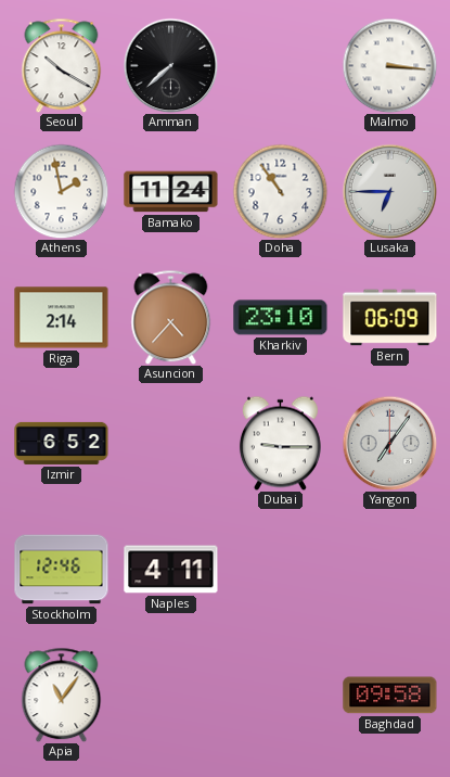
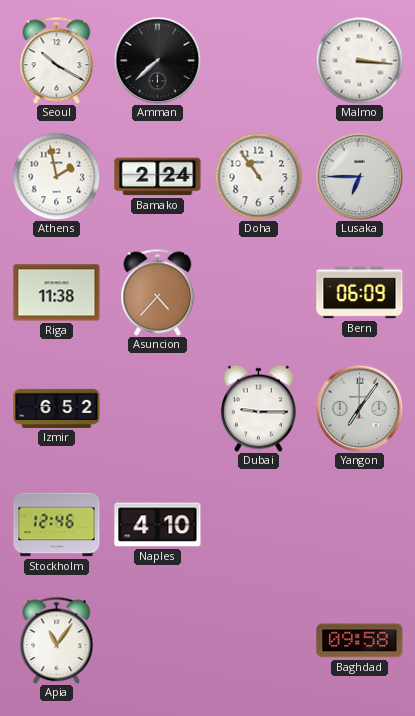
Bamako: 11:24 -> 2:24 (158, 177)
Riga: 2:14 -> 11:38 (57, 293)
Kharkiv: 23:10 -> none (281, 318)
Naples: 4:11 -> 4:10 (158, 525)
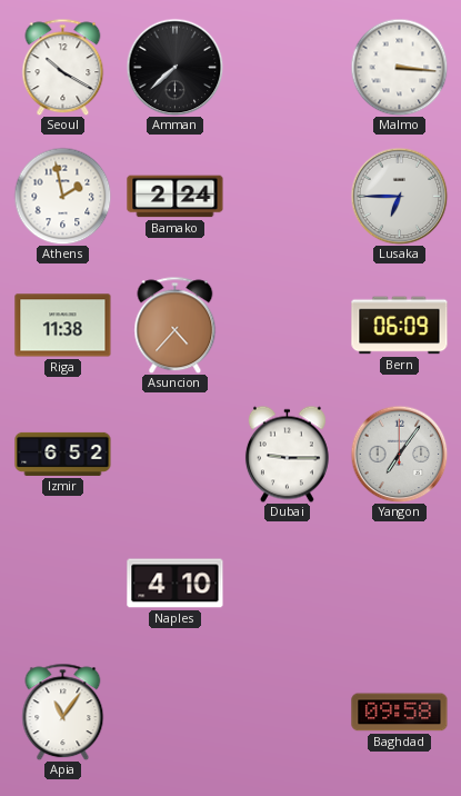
Doha: 10:54 -> none (258, 176)
Stockholm: 12:46 -> none (57, 525)
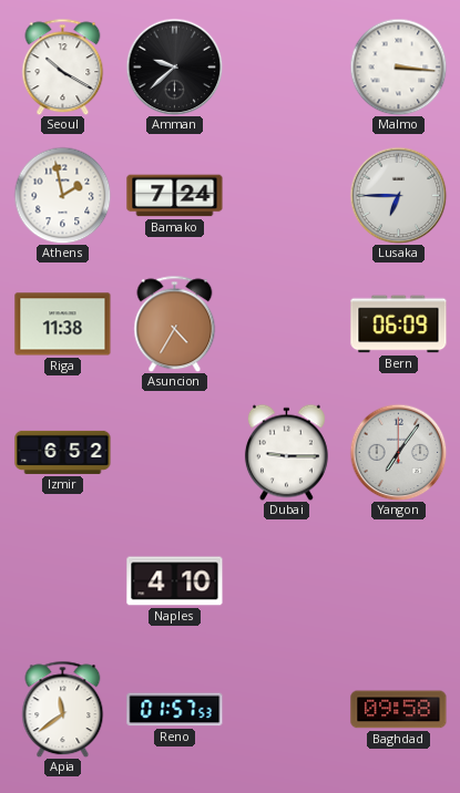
Amman: 7:38 -> 9:38 (174, 66)
Bamako: 2:24 -> 7:24 (175, 196)
Asuncion: 4:37 -> 4:35 (175, 323)
Apia: 11:06 -> 11:39 (63, 709)
Reno: none -> 01:57 (175, 710)
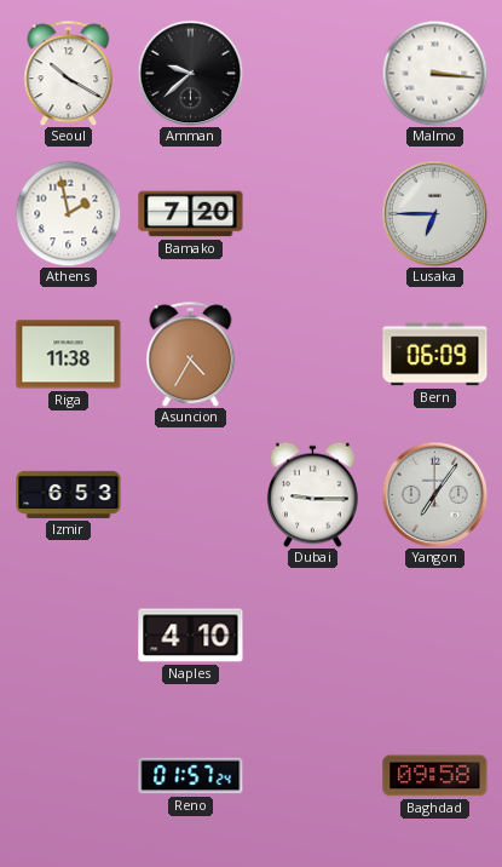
Bamako: 7:24 -> 7:20 (191, 214)
Izmir: 6:52 -> 6:53 (69, 494)
Apia: 11:39 -> none (63, 709)
Reno: 01:57:53 -> 01:57:24 (191, 776)
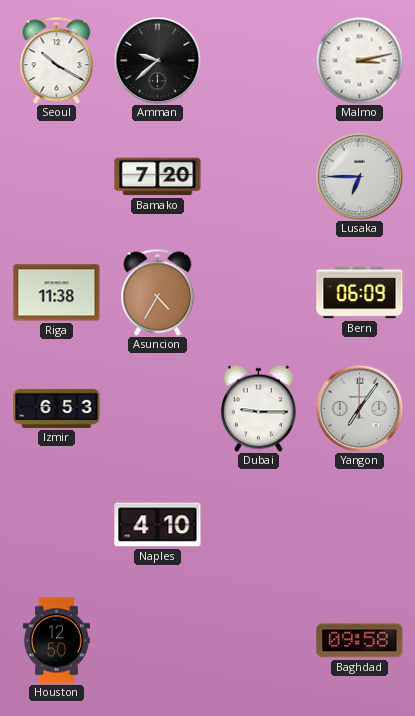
Malmo: 3:16 -> 3:13 (359, 60)
Athens: 1:58 -> none (68, 213)
Houston: none -> 12:50 (56, 641)
Reno: 01:57 -> none (191, 776)
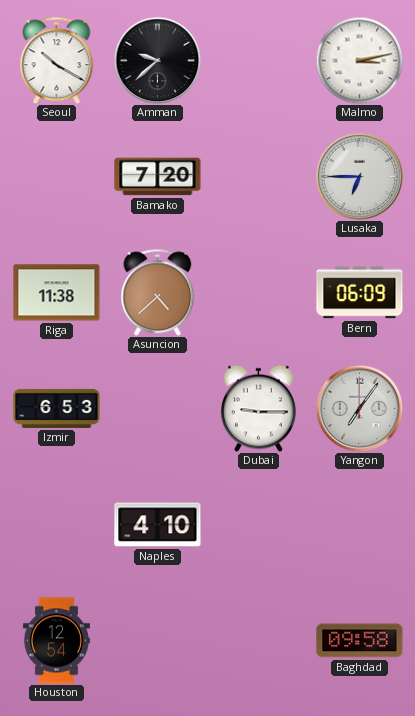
Asuncion: 4:35 -> 4:38 (158, 292)
Houston: 12:50 -> 12:54 (56, 641)
